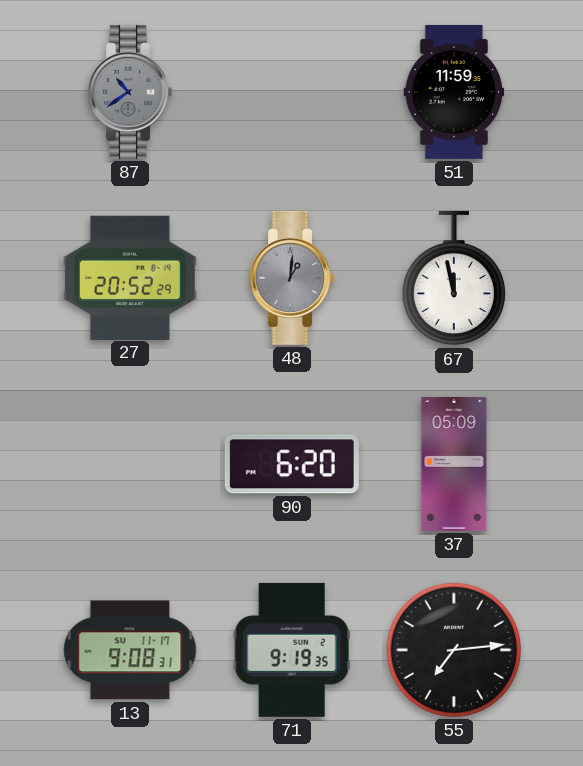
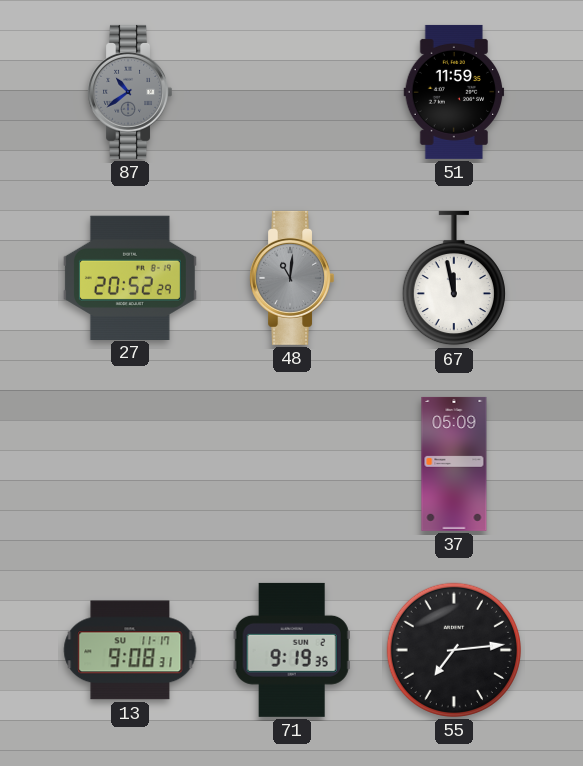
48: 1:01 -> 11:01 (291, 278)
90: 6:20 -> none (292, 464)
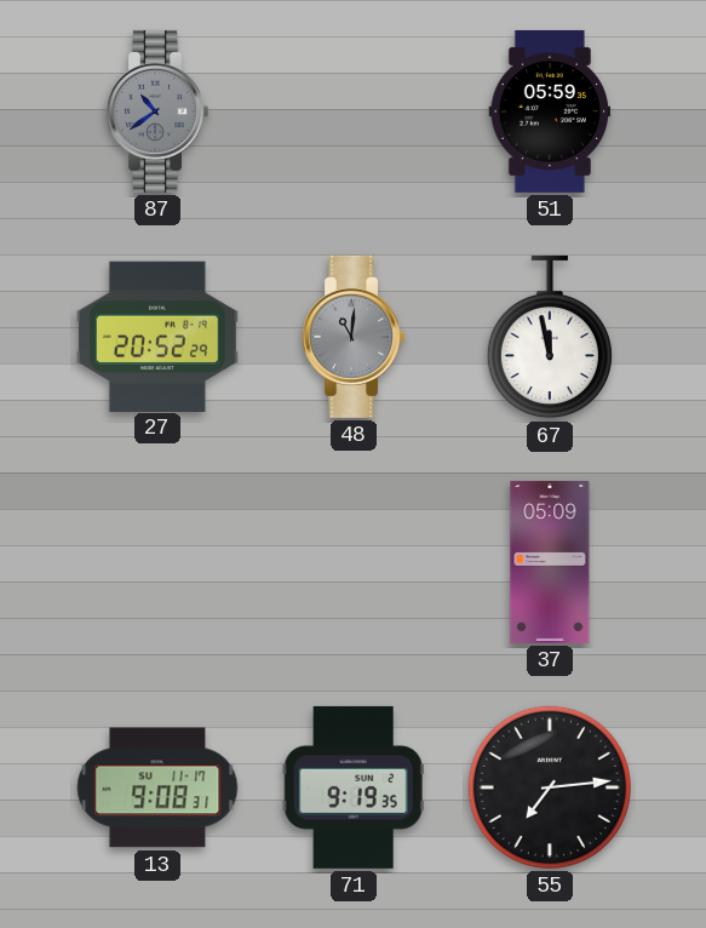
51: 11:59 -> 05:59 (550, 111)
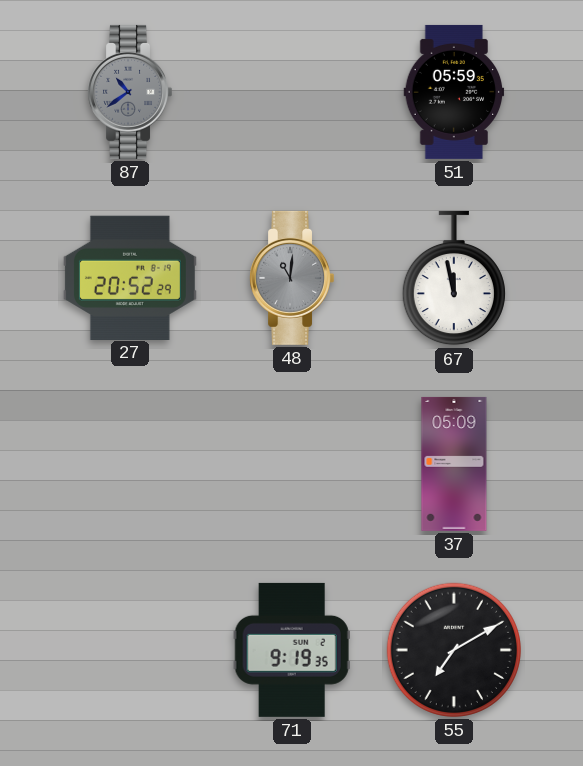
13: 9:08 -> none (157, 787)
55: 7:14 -> 7:10 (454, 650)
